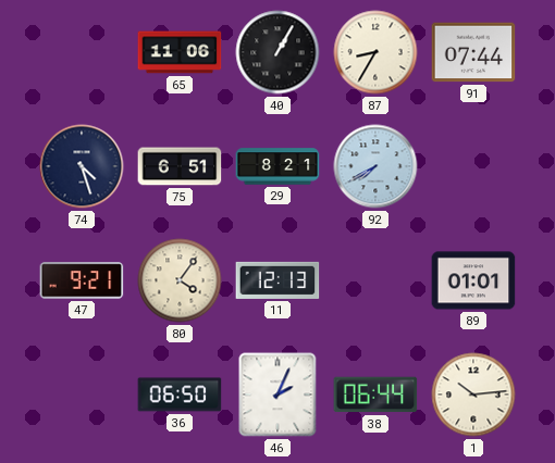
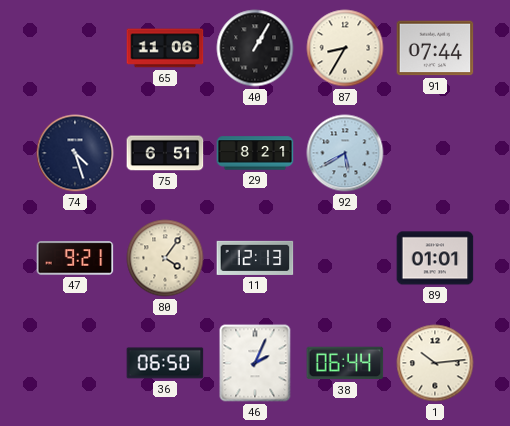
92: 7:40 -> 5:40 (345, 153)
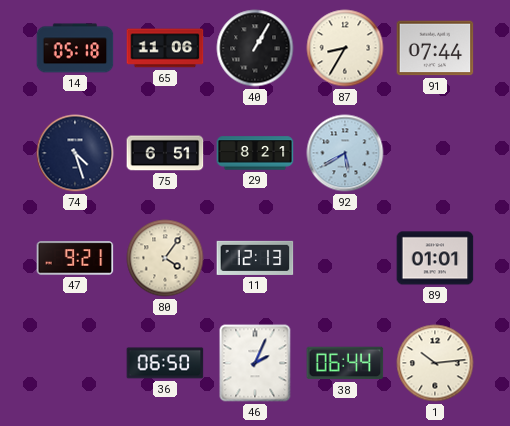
14: none -> 05:18 (75, 48)
